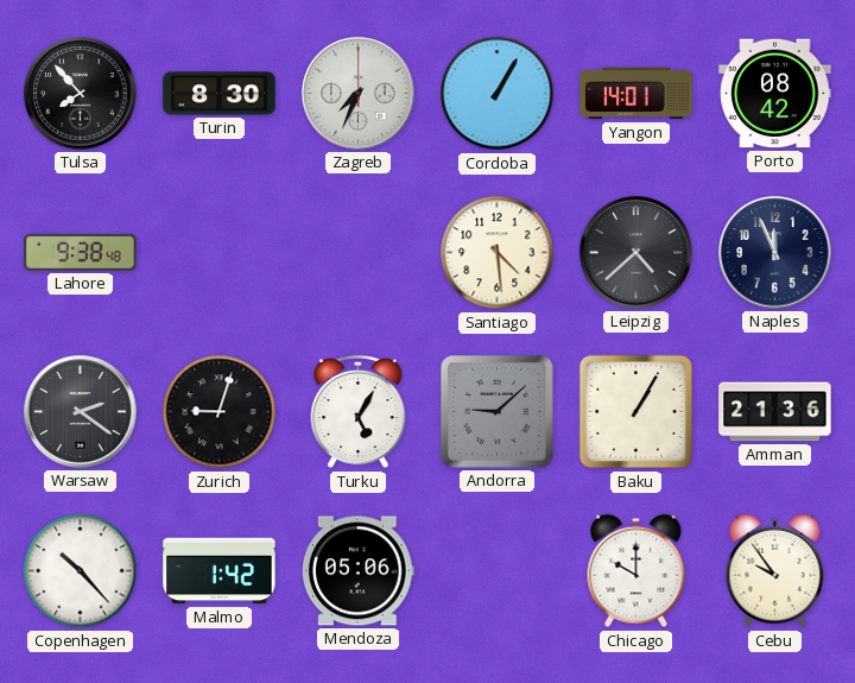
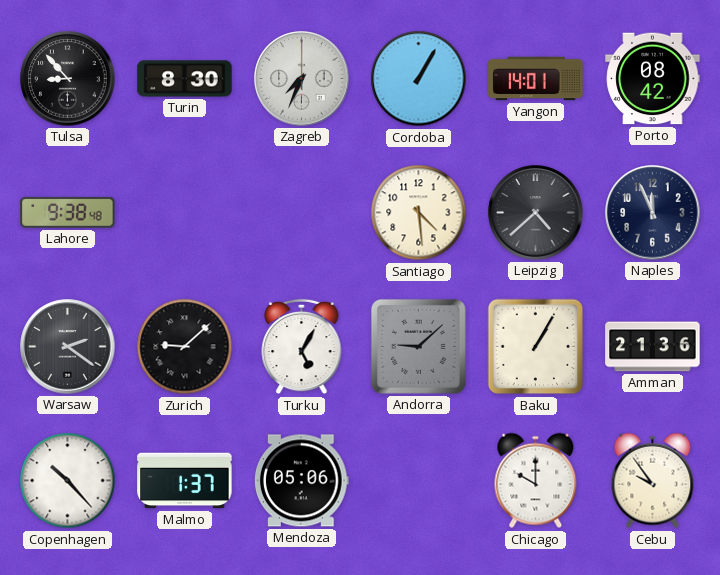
Tulsa: 7:53 -> 8:53 (68, 79)
Zurich: 9:03 -> 9:08 (185, 347)
Malmo: 1:42 -> 1:37 (185, 481)
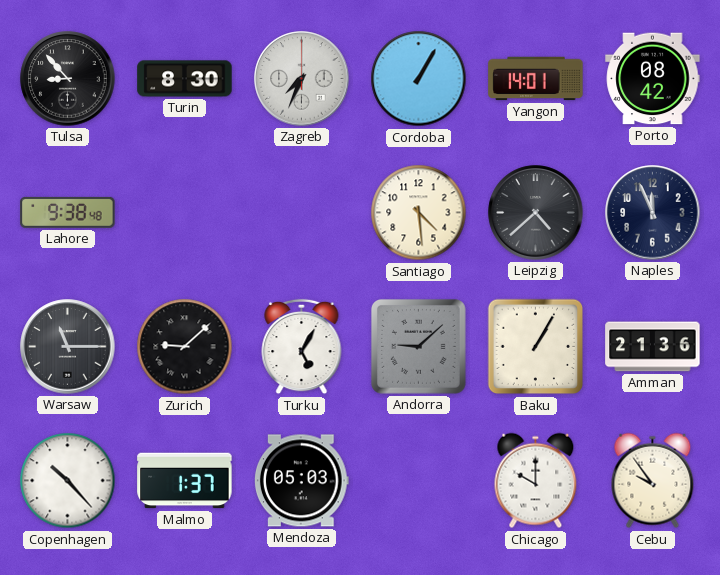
Warsaw: 2:21 -> 11:15 (68, 347)
Mendoza: 05:06 -> 05:03 (301, 481)
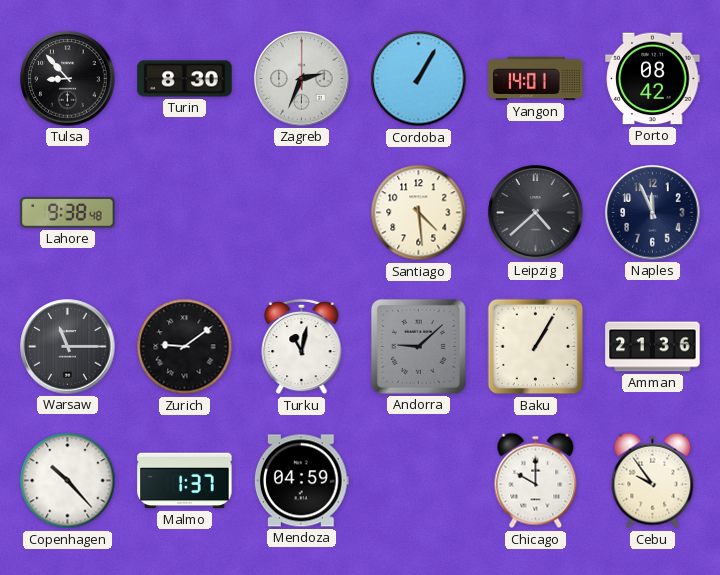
Zagreb: 7:34 -> 2:34 (302, 79)
Zurich: 9:08 -> 9:09 (185, 347)
Turku: 5:05 -> 11:02 (302, 347)
Mendoza: 05:03 -> 04:59 (301, 481)
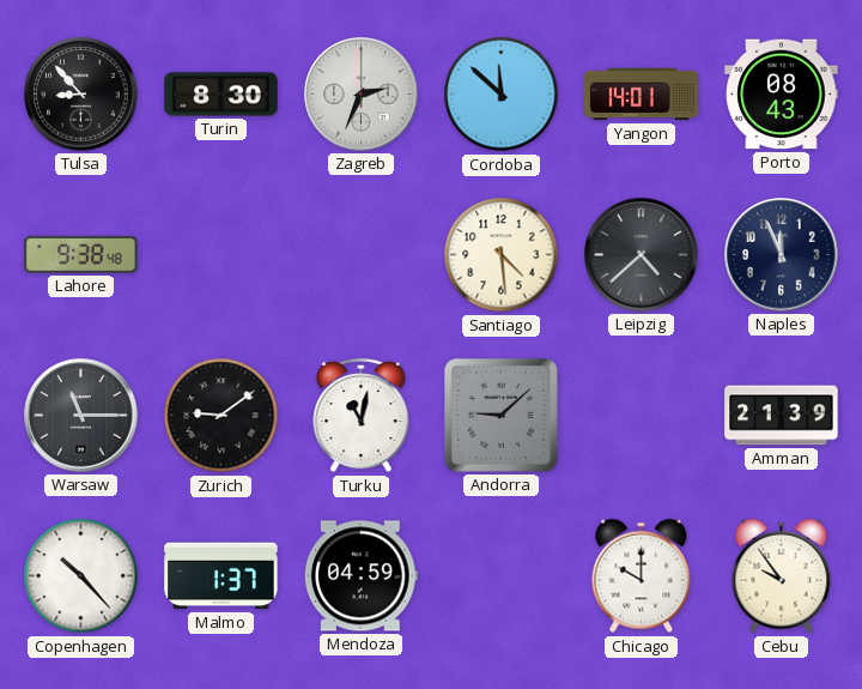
Cordoba: 1:05 -> 11:52 (502, 95)
Porto: 08:42 -> 08:43 (782, 95)
Baku: 1:05 -> none (536, 347)
Amman: 21:36 -> 21:39 (782, 416)
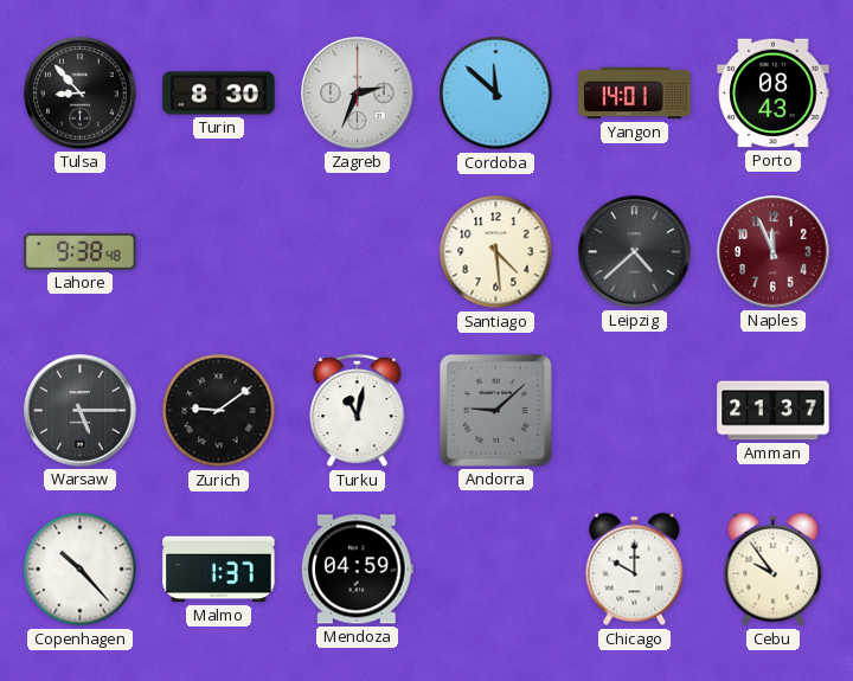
Naples dial: navy -> burgundy (774, 252)
Warsaw: 11:15 -> 5:15 (81, 411)
Amman: 21:39 -> 21:37 (774, 411)
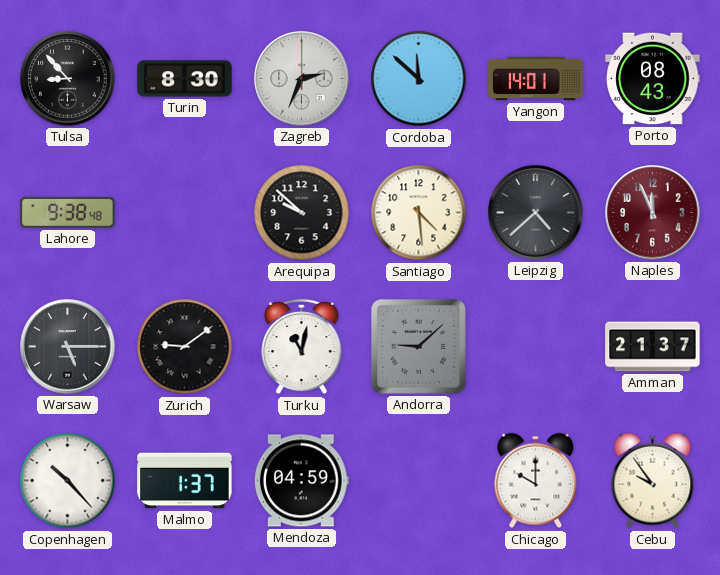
Arequipa: none -> 9:52 (302, 213)
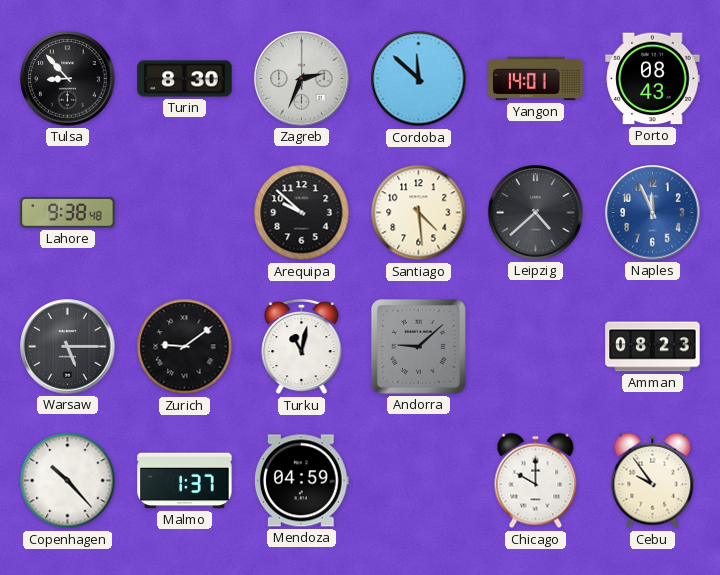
Naples dial: burgundy -> blue (653, 213)
Amman: 21:37 -> 08:23 (653, 347)
